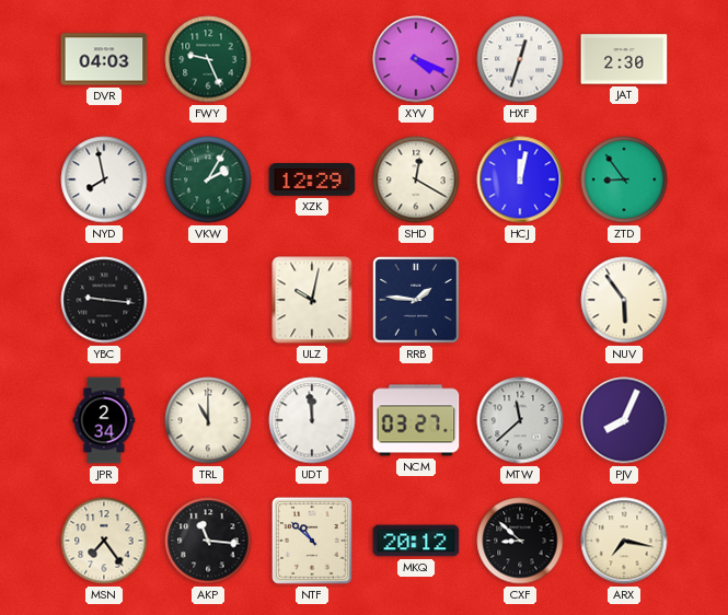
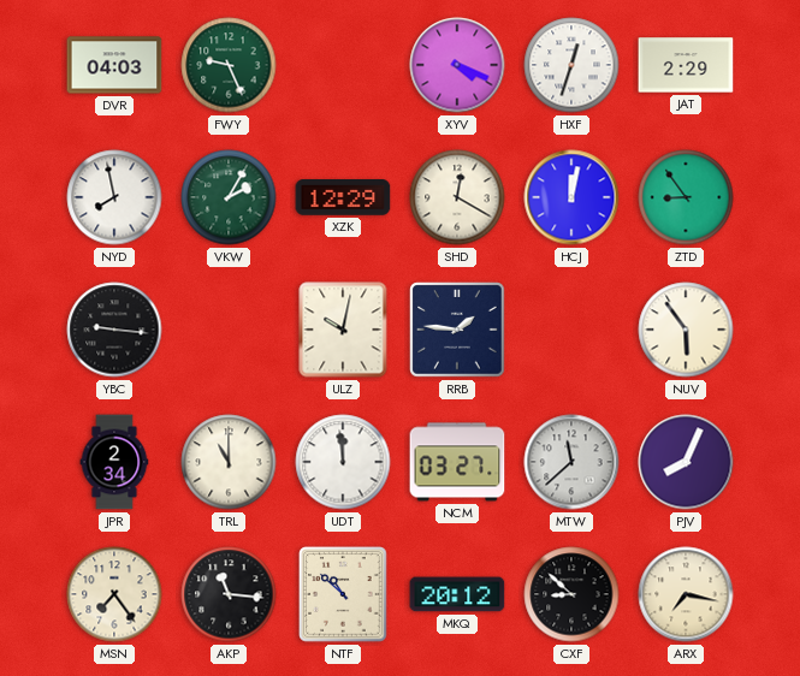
JAT: 2:30 -> 2:29 (686, 65)
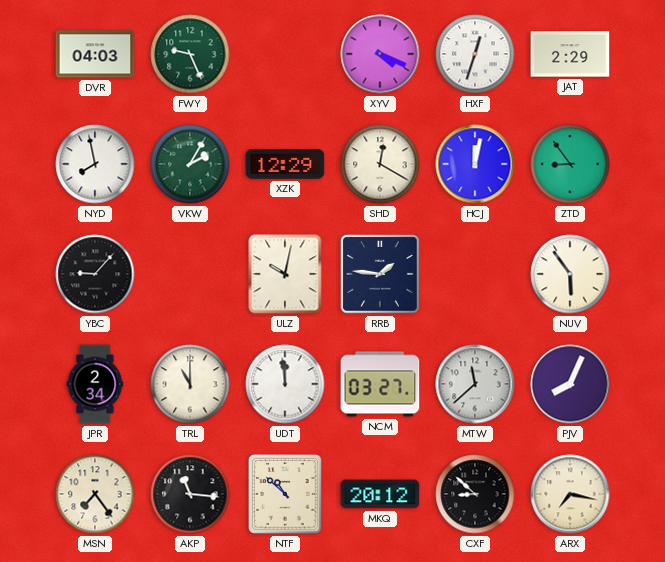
YBC: 9:16 -> 9:07 (95, 274)
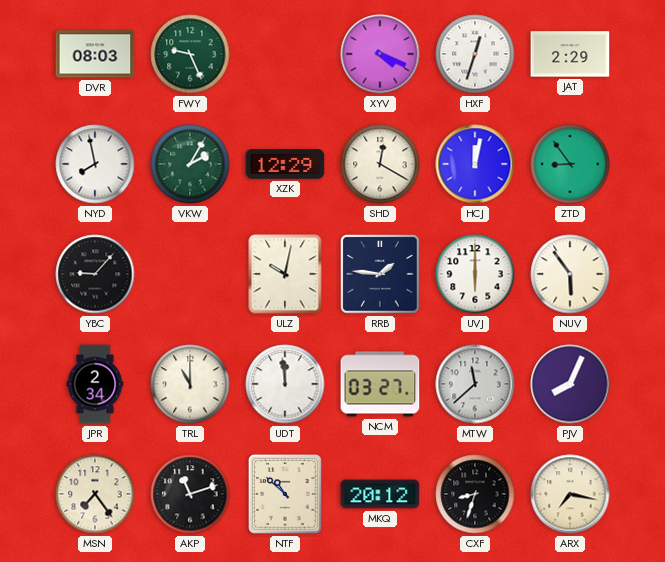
DVR: 04:03 -> 08:03 (95, 54)
UVJ: none -> 6:00 (475, 274)
AKP: 11:16 -> 11:12 (190, 494)
CXF: 8:52 -> 8:33 (475, 494)
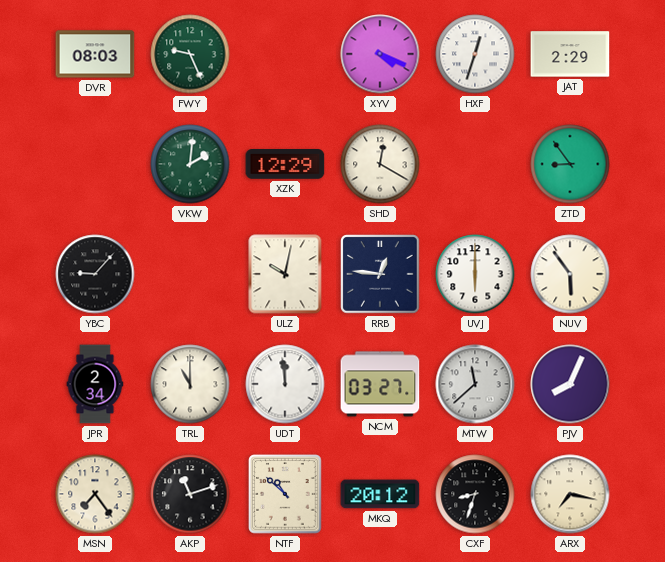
NYD: 7:58 -> none (95, 164)
VKW: 2:05 -> 2:01 (190, 164)
HCJ: 12:02 -> none (475, 164)
RRB: 1:46 -> 12:46 (380, 274)
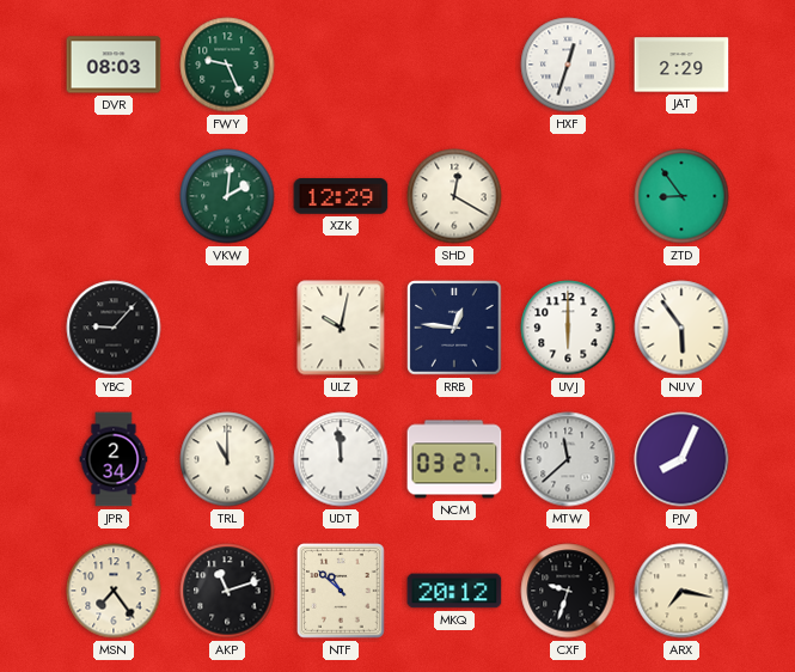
XYV: 4:19 -> none (380, 54)
CXF: 8:33 -> 9:33 (568, 591)
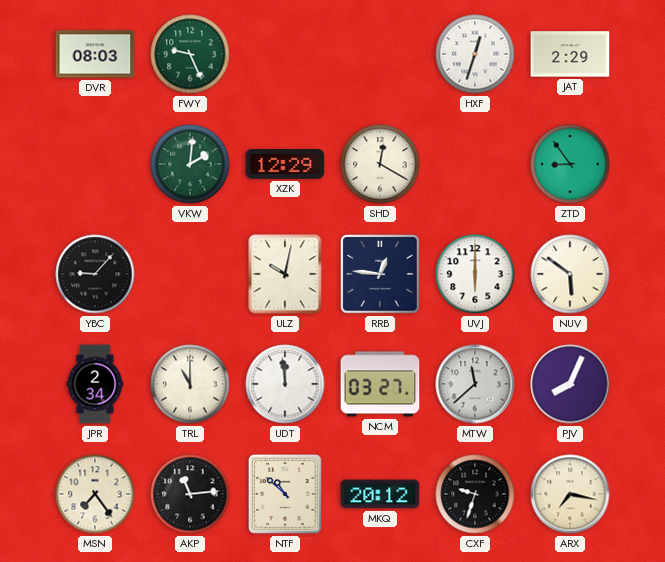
NUV: 5:54 -> 5:51 (570, 274)
AKP: 11:12 -> 11:14 (190, 494)
